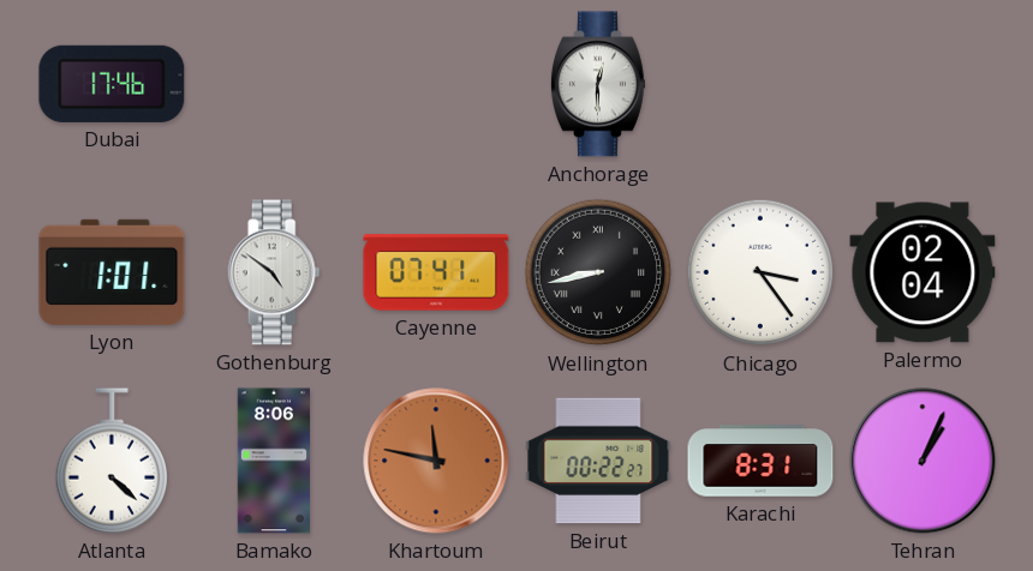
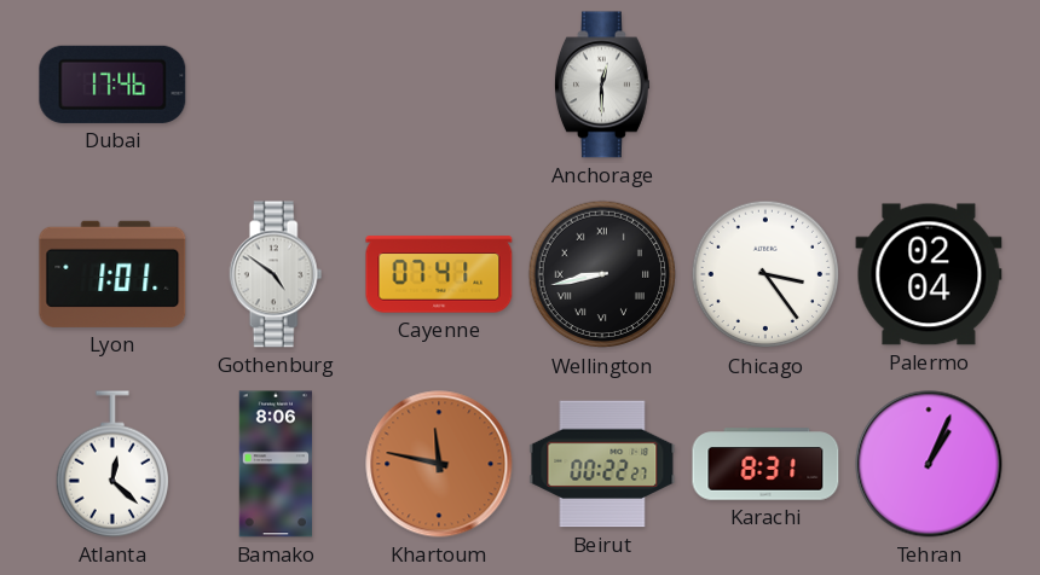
Atlanta: 4:22 -> 12:22 (111, 464)
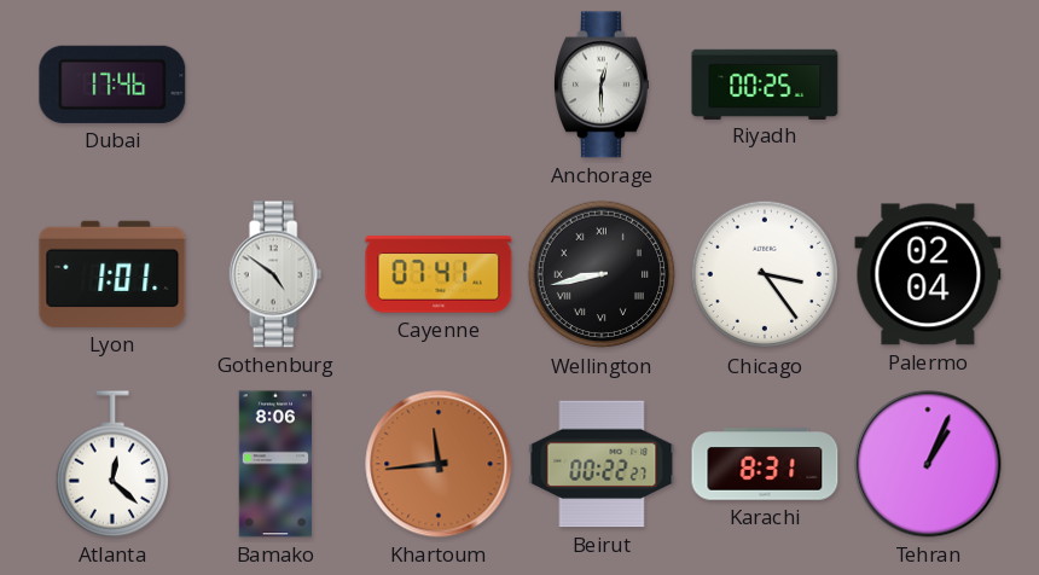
Riyadh: none -> 00:25 (765, 83)
Khartoum: 11:47 -> 11:44 (439, 464)
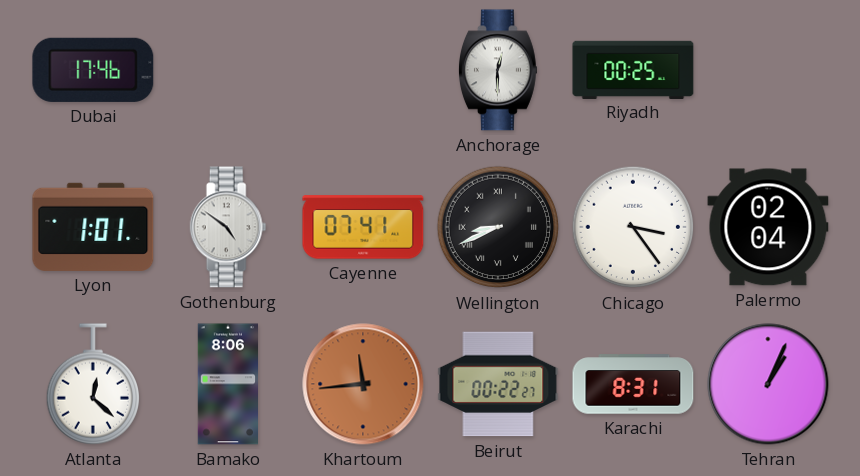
Wellington: 8:43 -> 8:41 (498, 227)
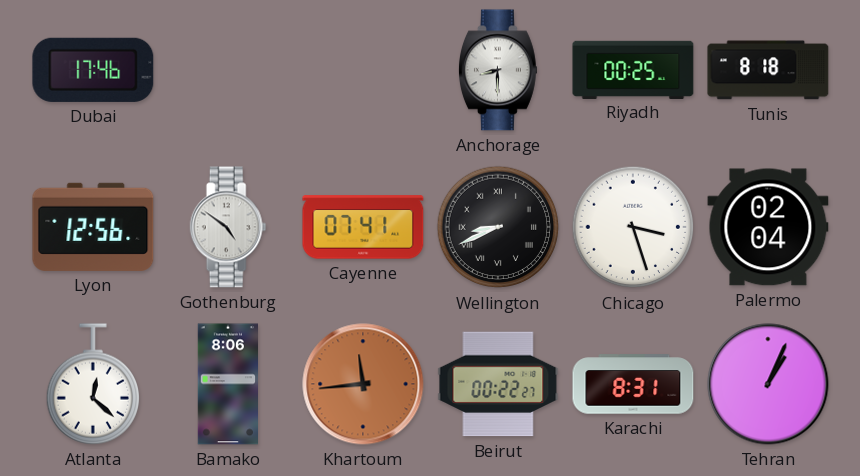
Anchorage: 12:30 -> 8:30 (498, 70)
Tunis: none -> 8:18 (768, 70)
Lyon: 1:01 -> 12:56 (93, 227)
Chicago: 3:24 -> 3:27 (633, 227)
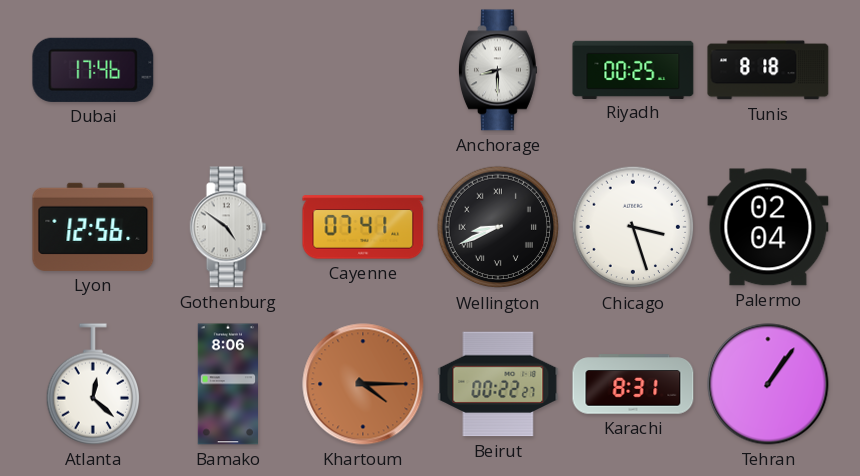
Khartoum: 11:44 -> 4:15 (363, 384)
Tehran: 1:04 -> 1:06 (768, 384)
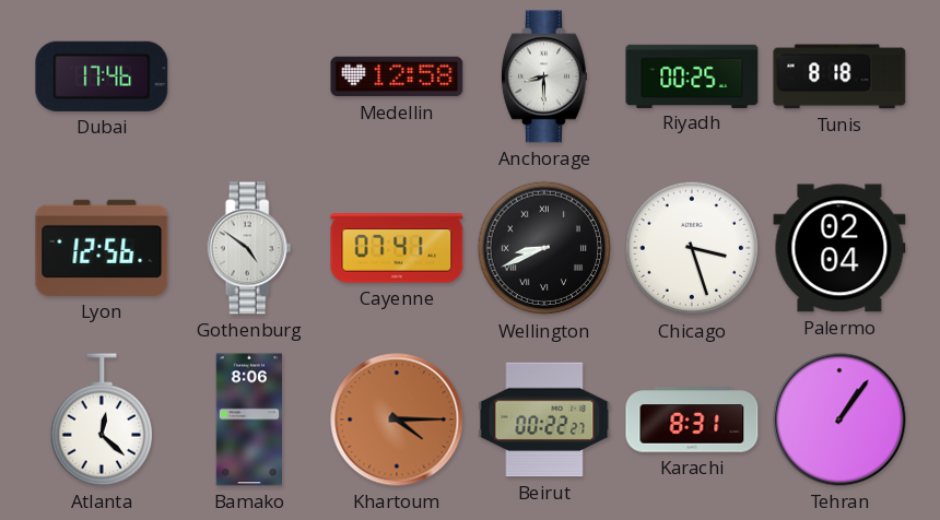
Medellin: none -> 12:58 (397, 76)
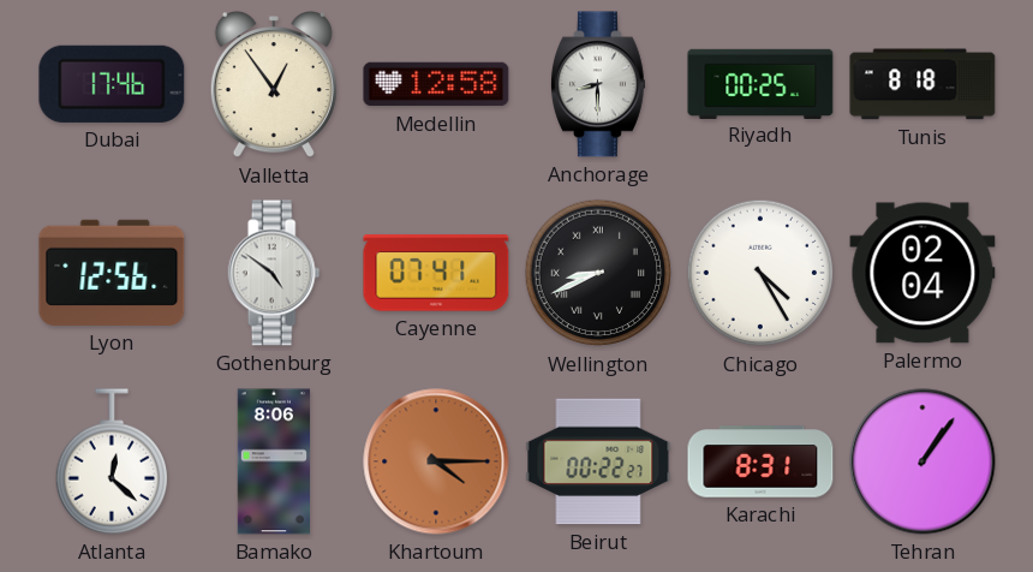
Valletta: none -> 12:54 (274, 84)
Chicago: 3:27 -> 4:25 (760, 273)
